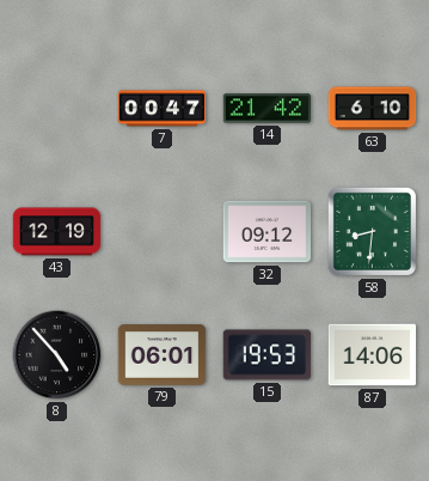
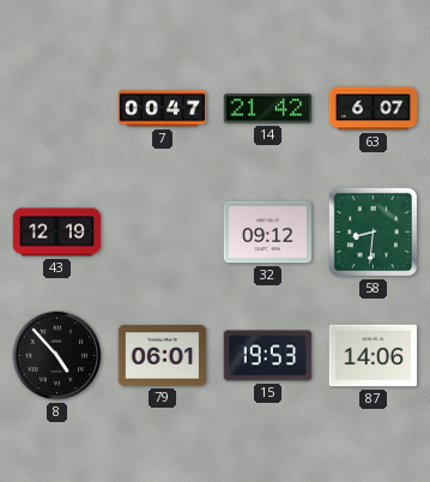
63: 6:10 -> 6:07 (374, 109)
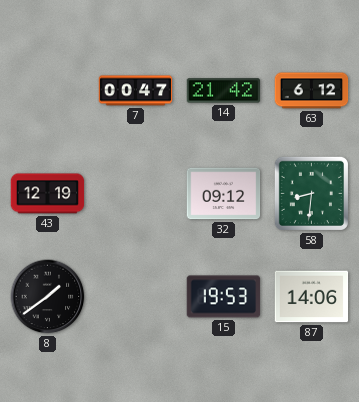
63: 6:07 -> 6:12 (312, 91)
8: 4:53 -> 1:39 (48, 297)
79: 06:01 -> none (163, 356)
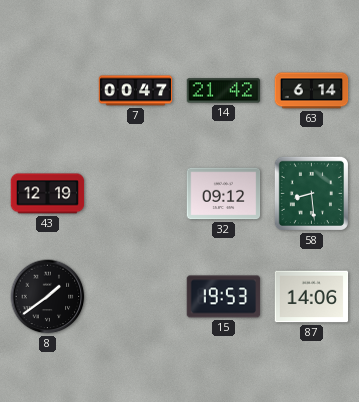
63: 6:12 -> 6:14 (312, 91)
58: 8:31 -> 8:29 (311, 193)
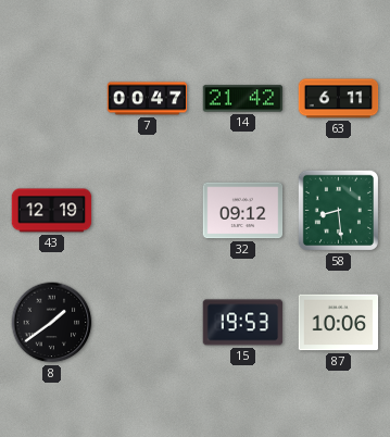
63: 6:14 -> 6:11 (339, 99)
87: 14:06 -> 10:06 (339, 323)
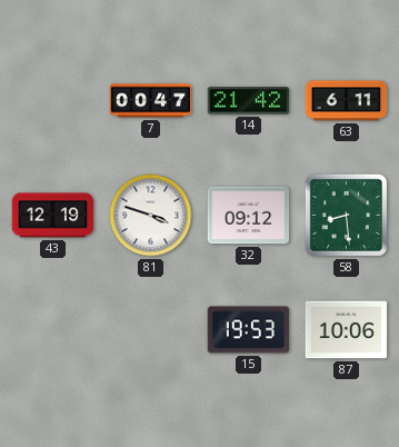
81: none -> 3:48 (151, 216)
8: 1:39 -> none (52, 323)
